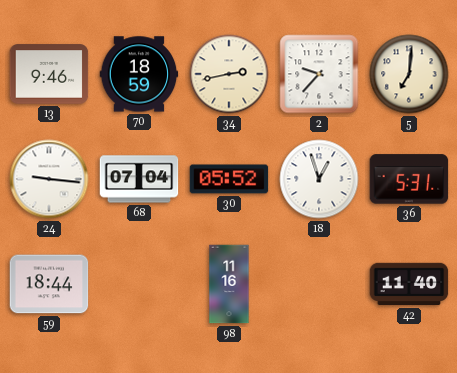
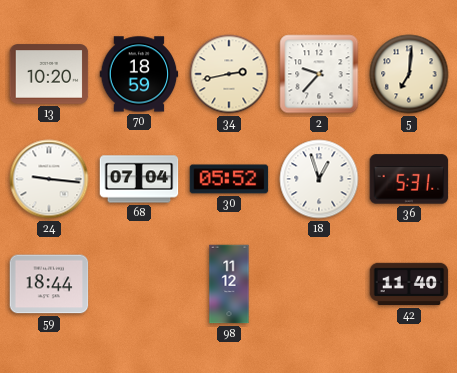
13: 9:46 -> 10:20 (49, 74)
98: 11:16 -> 11:12 (229, 284)
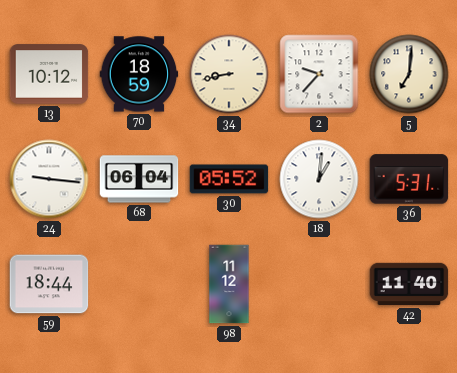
13: 10:20 -> 10:12 (49, 74)
34: 2:43 -> 8:43 (229, 74)
68: 07:04 -> 06:04 (139, 179)
18: 12:57 -> 1:01 (319, 179)
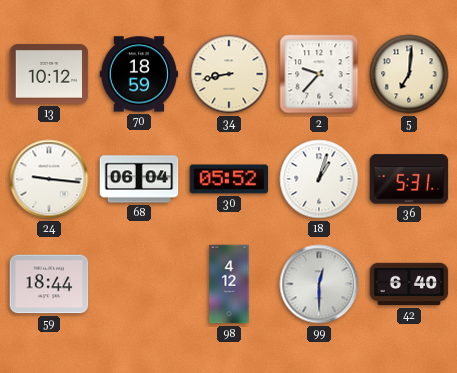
18: 1:01 -> 1:03 (319, 179)
98: 11:12 -> 4:12 (229, 284)
99: none -> 12:30 (319, 284)
42: 11:40 -> 6:40 (409, 284)
